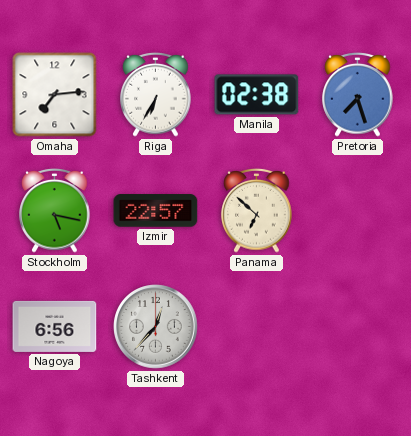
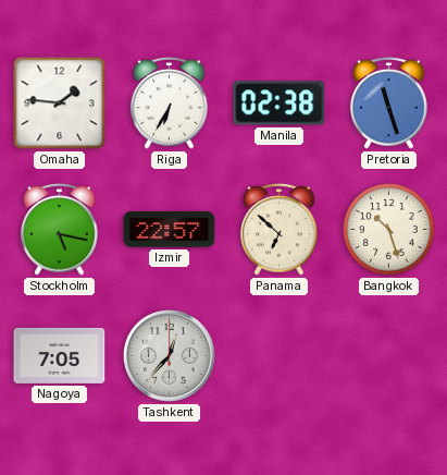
Omaha: 7:14 -> 1:46 (60, 103)
Pretoria: 7:27 -> 11:27 (389, 103)
Bangkok: none -> 10:27 (388, 229)
Nagoya: 6:56 -> 7:05 (60, 355)
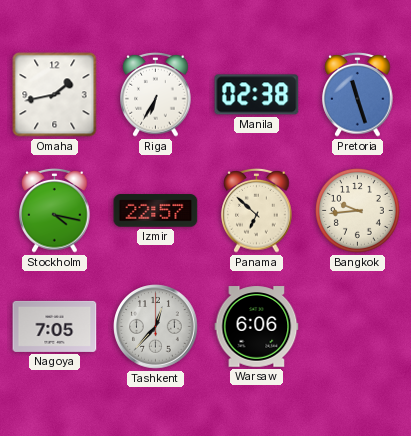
Omaha: 1:46 -> 1:43 (55, 95)
Stockholm: 5:17 -> 4:17 (55, 211)
Bangkok: 10:27 -> 9:44 (357, 210)
Warsaw: none -> 6:06 (257, 327)
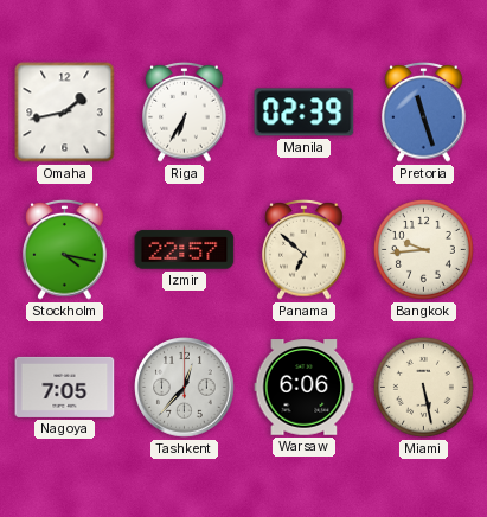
Manila: 02:38 -> 02:39 (305, 113)
Miami: none -> 5:28 (423, 387)
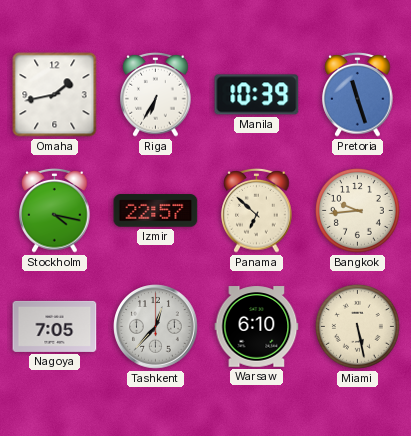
Manila: 02:39 -> 10:39 (257, 95)
Warsaw: 6:06 -> 6:10 (257, 327)
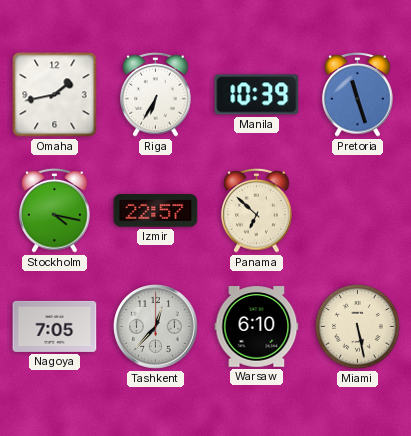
Bangkok: 9:44 -> none (357, 210)
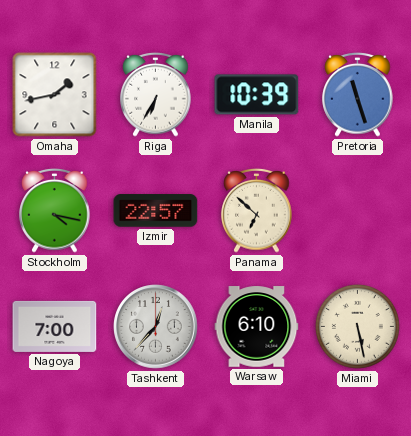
Nagoya: 7:05 -> 7:00 (55, 326)
